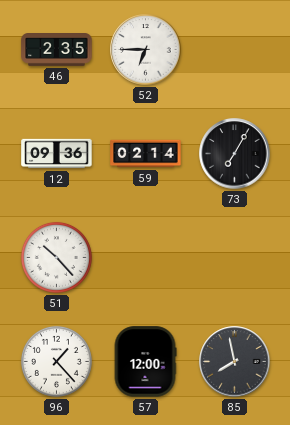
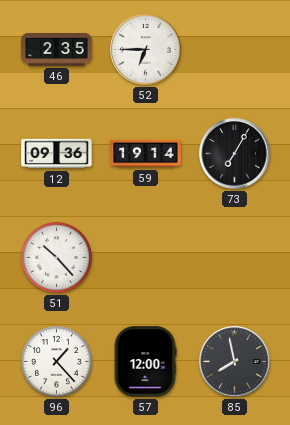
59: 02:14 -> 19:14 (146, 154)
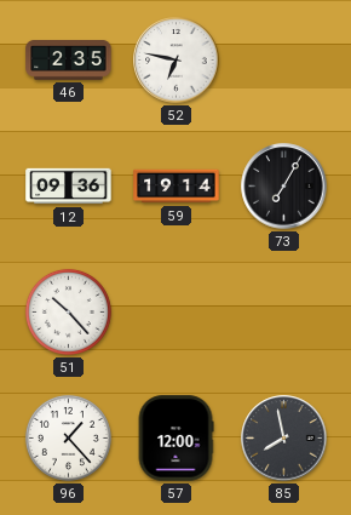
52: 6:45 -> 6:47 (177, 61)
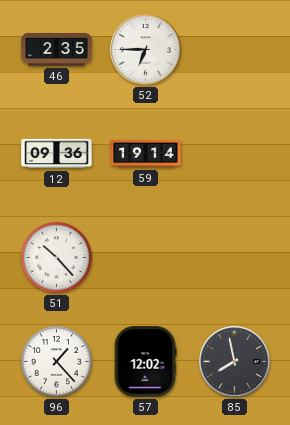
52: 6:47 -> 6:45 (146, 50)
73: 7:05 -> none (284, 187)
57: 12:00 -> 12:02 (145, 362)
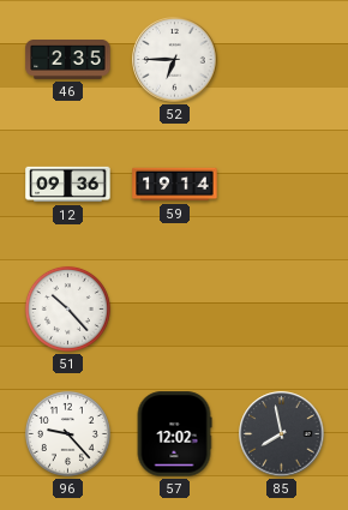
96: 1:23 -> 9:23 (67, 433)
